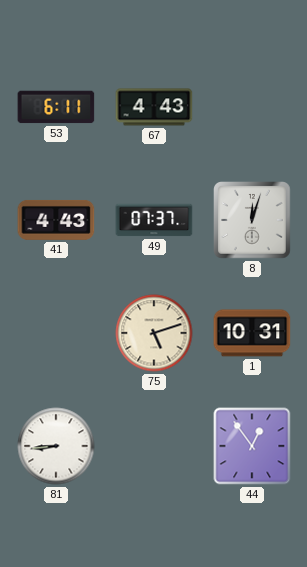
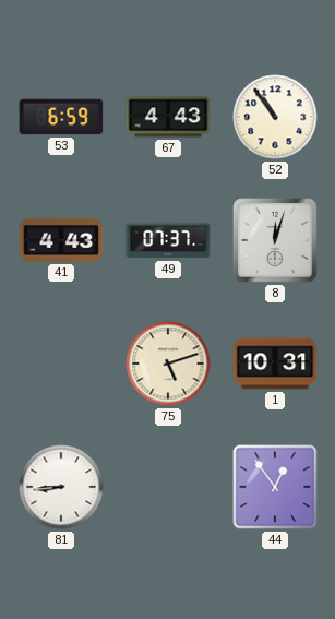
53: 6:11 -> 6:59 (61, 117)
52: none -> 10:54 (275, 117)
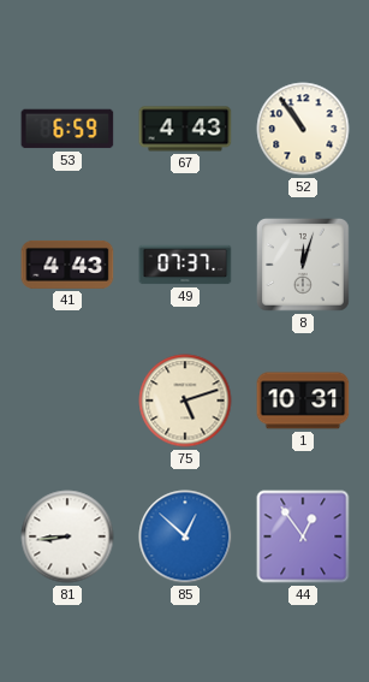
85: none -> 12:52 (185, 536)
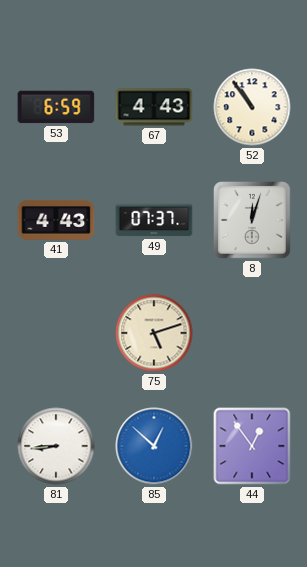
1: 10:31 -> none (303, 401)
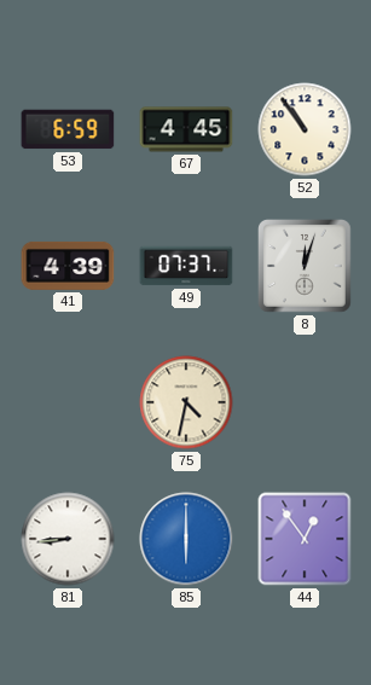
67: 4:43 -> 4:45 (186, 129)
41: 4:43 -> 4:39 (68, 266)
75: 5:12 -> 4:32 (186, 402)
85: 12:52 -> 6:00 (186, 539)
